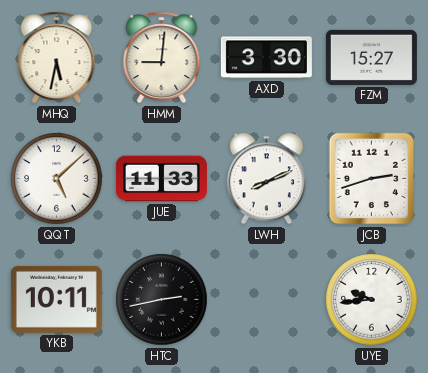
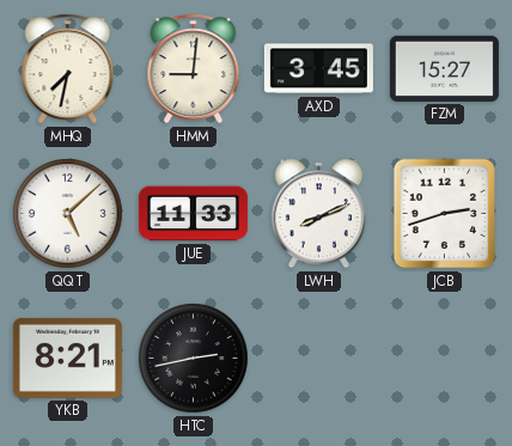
MHQ: 5:32 -> 7:32 (68, 69)
AXD: 3:30 -> 3:45 (318, 69)
YKB: 10:11 -> 8:21 (67, 358)
UYE: 9:44 -> none (372, 300)
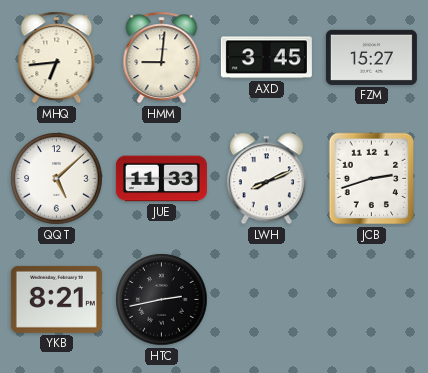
MHQ: 7:32 -> 6:44 (57, 58)
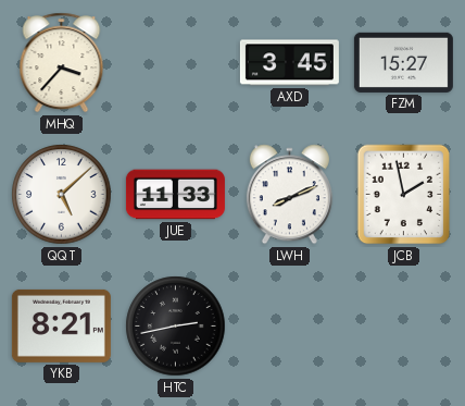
MHQ: 6:44 -> 3:37 (62, 63)
HMM: 9:01 -> none (162, 58)
JCB: 2:42 -> 1:58 (404, 195)
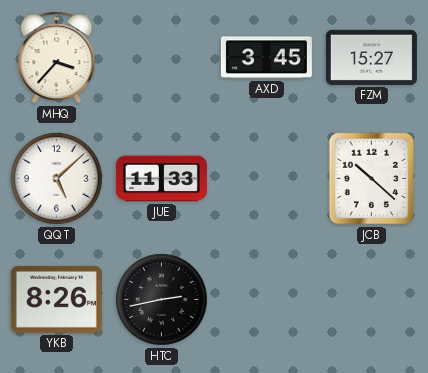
LWH: 8:11 -> none (289, 195)
JCB: 1:58 -> 10:22 (372, 179)
YKB: 8:21 -> 8:26 (56, 299)
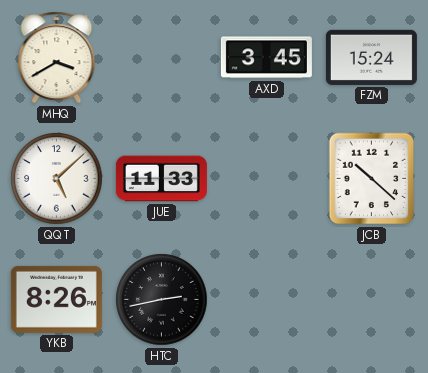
MHQ: 3:37 -> 3:40 (57, 58)
FZM: 15:27 -> 15:24 (371, 57)
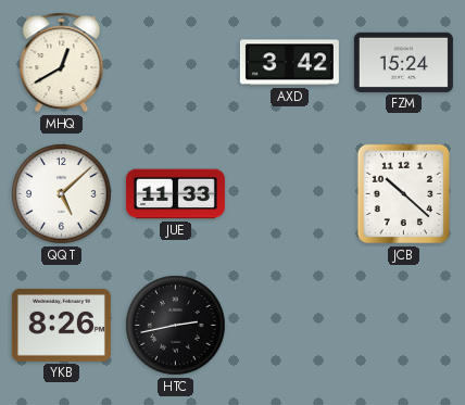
MHQ: 3:40 -> 12:40 (62, 63)
AXD: 3:45 -> 3:42 (289, 63)
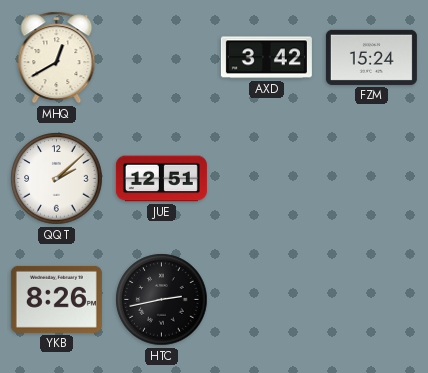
QQT: 5:08 -> 2:08 (57, 179)
JUE: 11:33 -> 12:51 (161, 179)
JCB: 10:22 -> none (404, 194)
